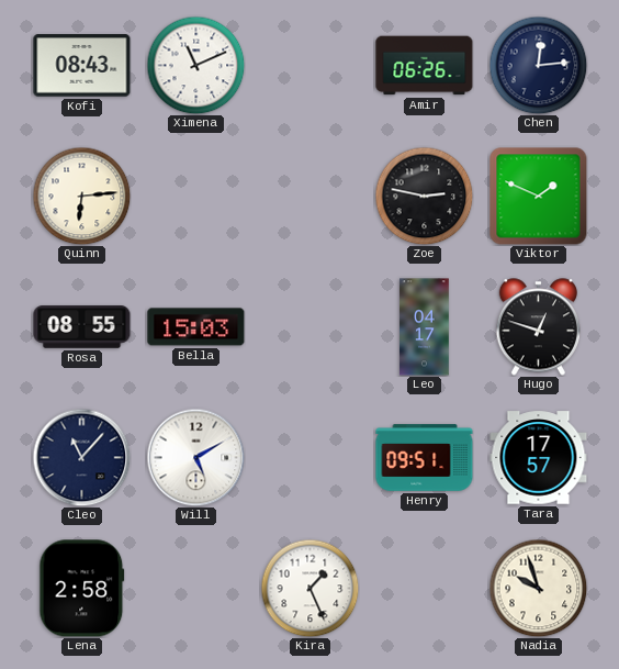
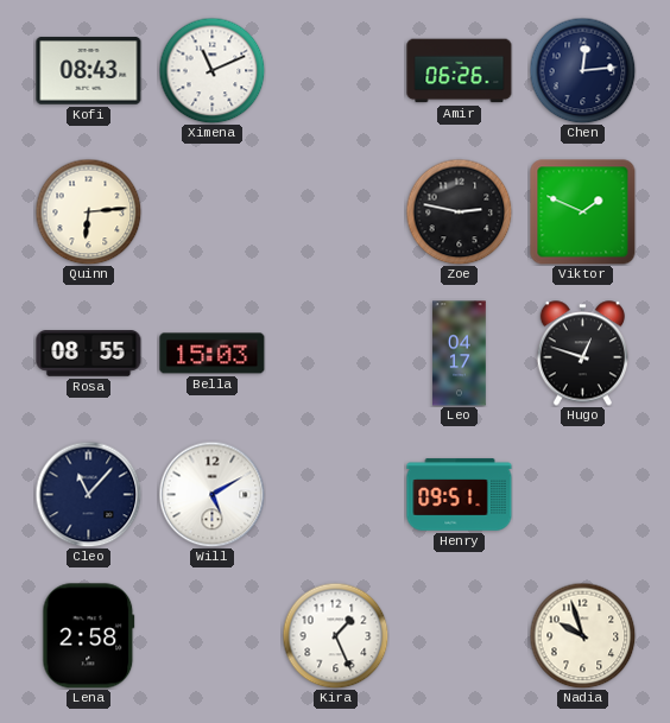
Tara: 17:57 -> none (539, 458)
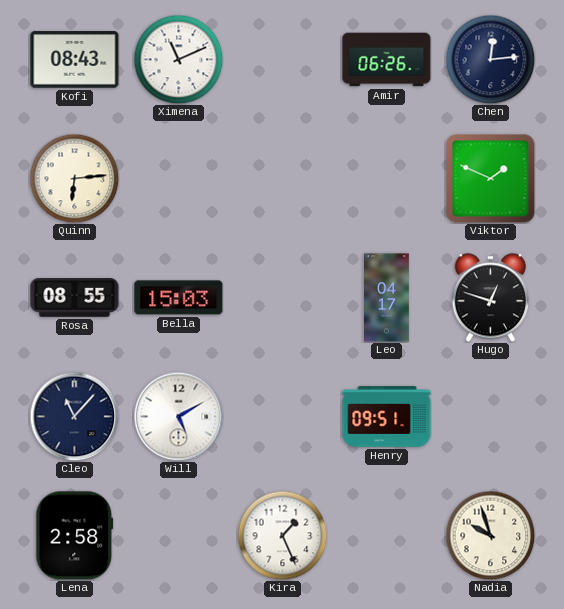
Zoe: 2:47 -> none (459, 211)
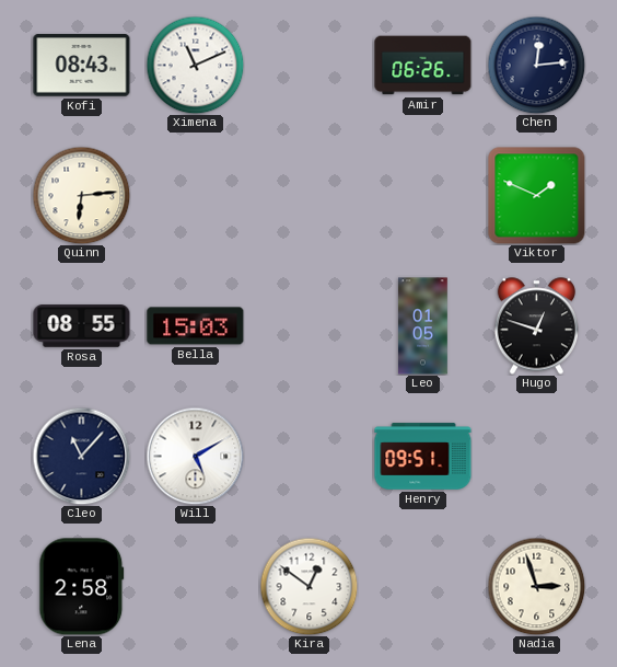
Leo: 04:17 -> 01:05 (423, 326)
Kira: 1:26 -> 12:51 (308, 586)
Nadia: 9:57 -> 2:57 (536, 586)
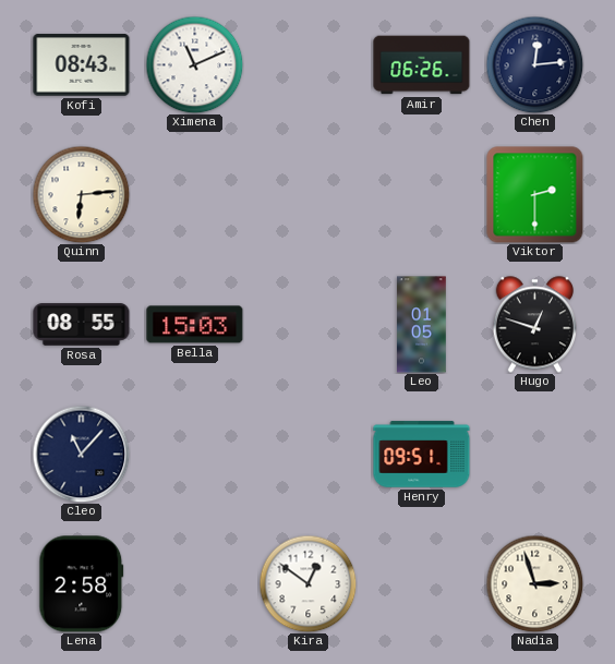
Viktor: 1:49 -> 2:30 (535, 195)
Will: 5:10 -> none (195, 456)
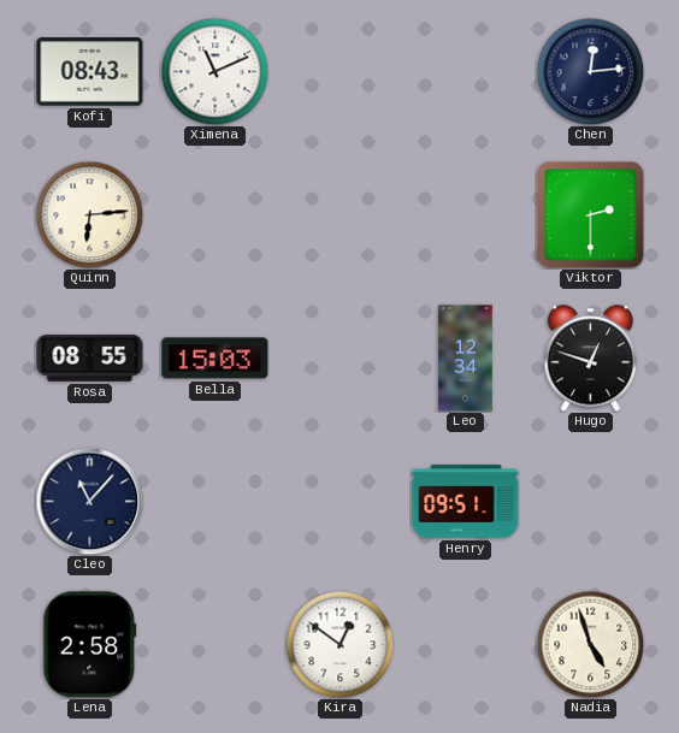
Amir: 06:26 -> none (422, 65)
Leo: 01:05 -> 12:34 (466, 359)
Nadia: 2:57 -> 4:57 (590, 644)
